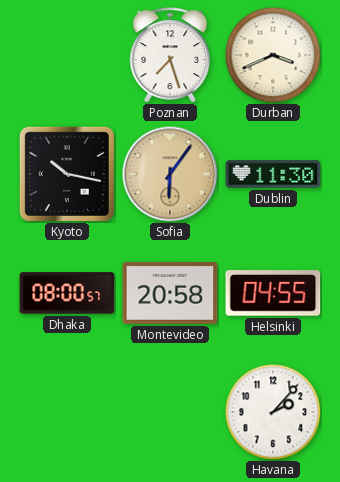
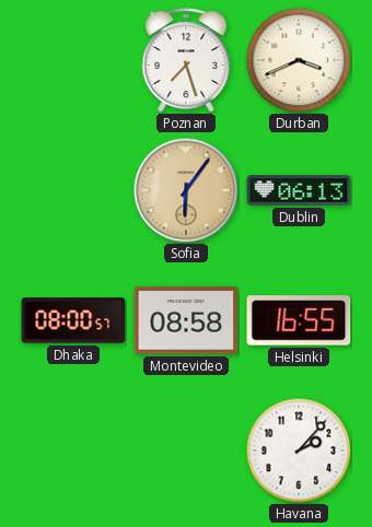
Kyoto: 10:17 -> none (67, 174)
Dublin: 11:30 -> 06:13 (299, 190)
Montevideo: 20:58 -> 08:58 (186, 320)
Helsinki: 04:55 -> 16:55 (299, 320)
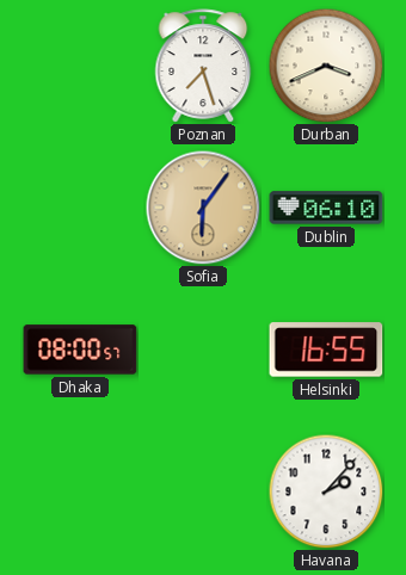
Dublin: 06:13 -> 06:10 (326, 208)
Montevideo: 08:58 -> none (186, 320)
